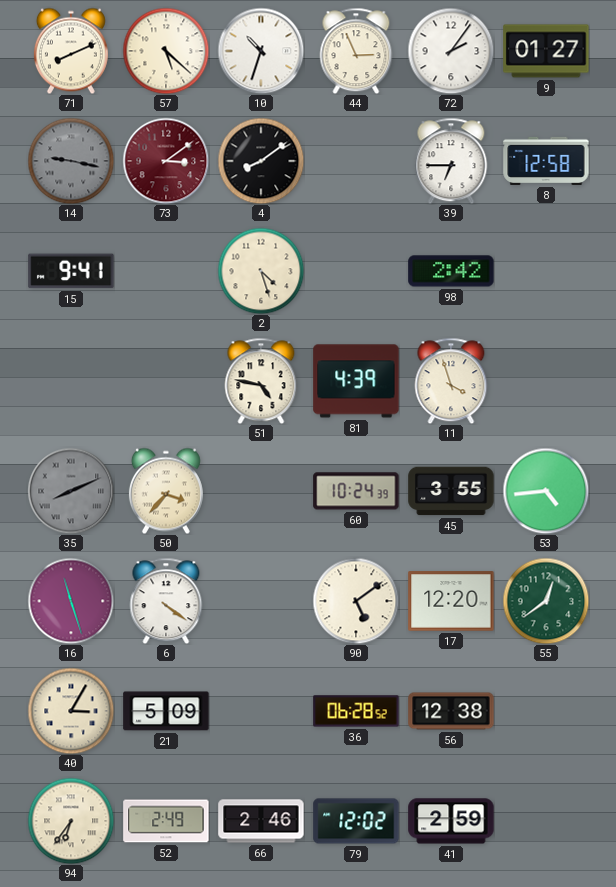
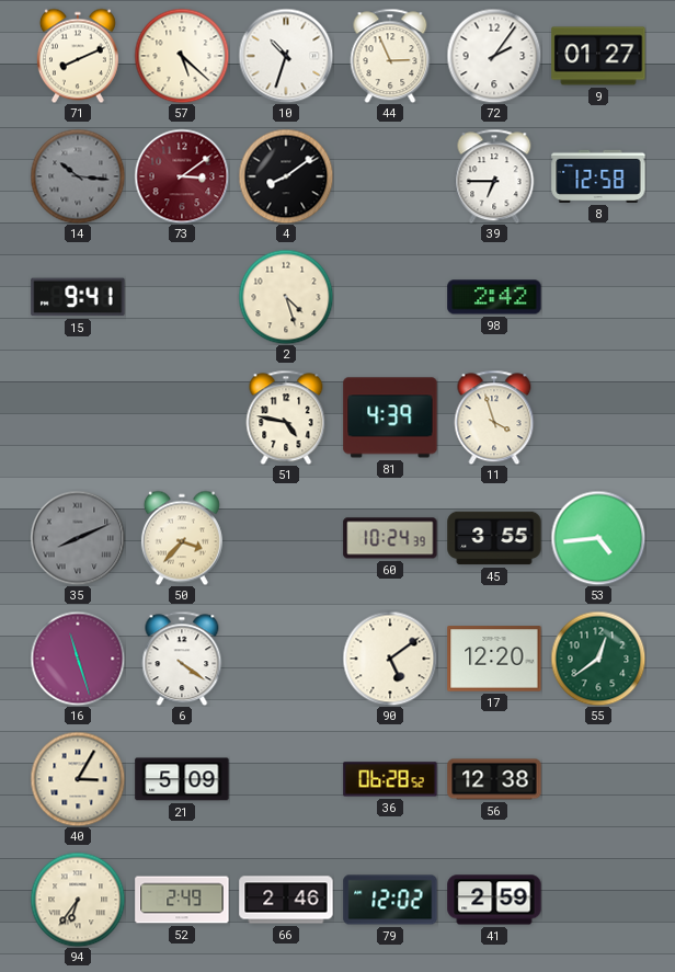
14: 9:17 -> 10:16 (78, 176)
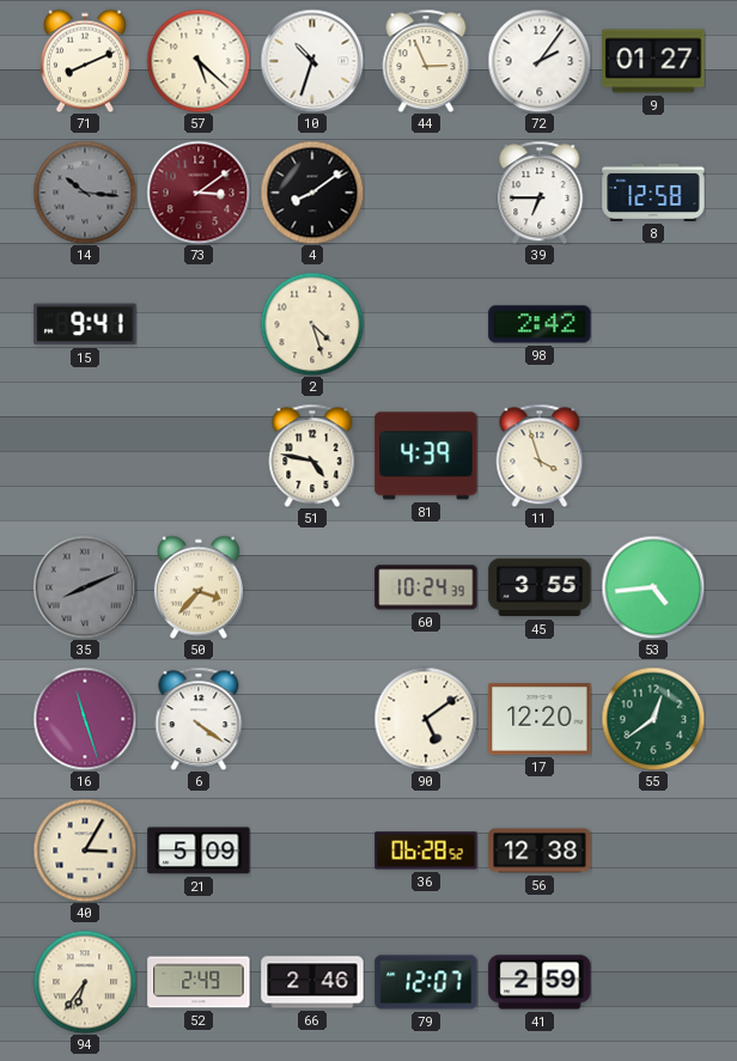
79: 12:02 -> 12:07 (426, 982)
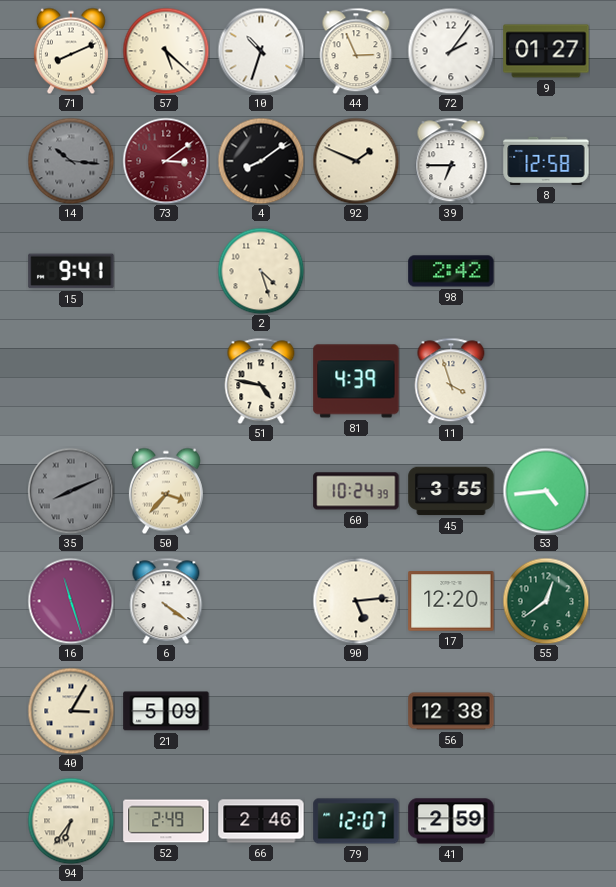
92: none -> 1:49 (356, 161)
90: 5:09 -> 5:14 (356, 601)
36: 06:28 -> none (426, 850)
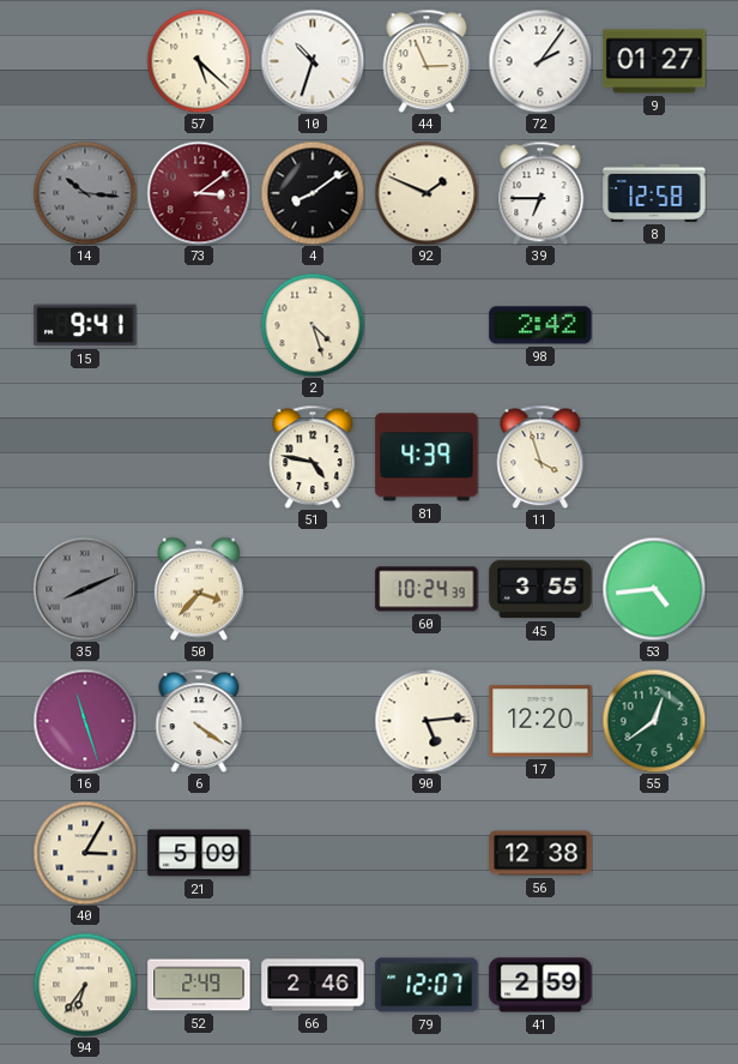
71: 8:11 -> none (71, 51)
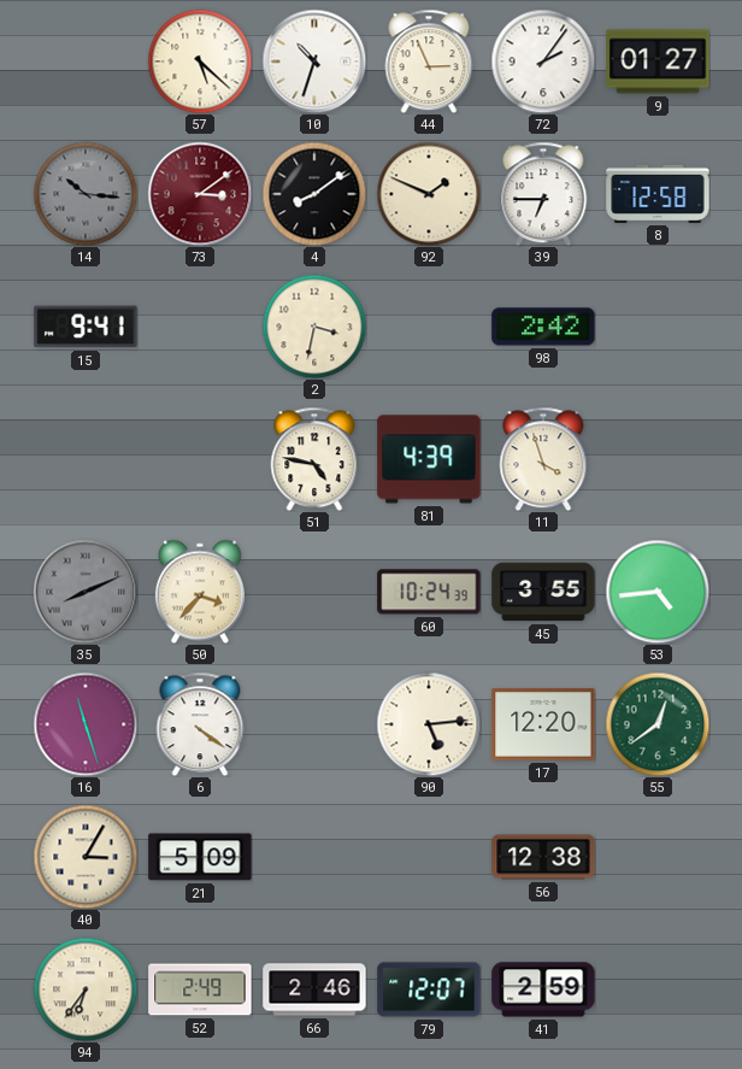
2: 4:27 -> 3:32 (314, 327)
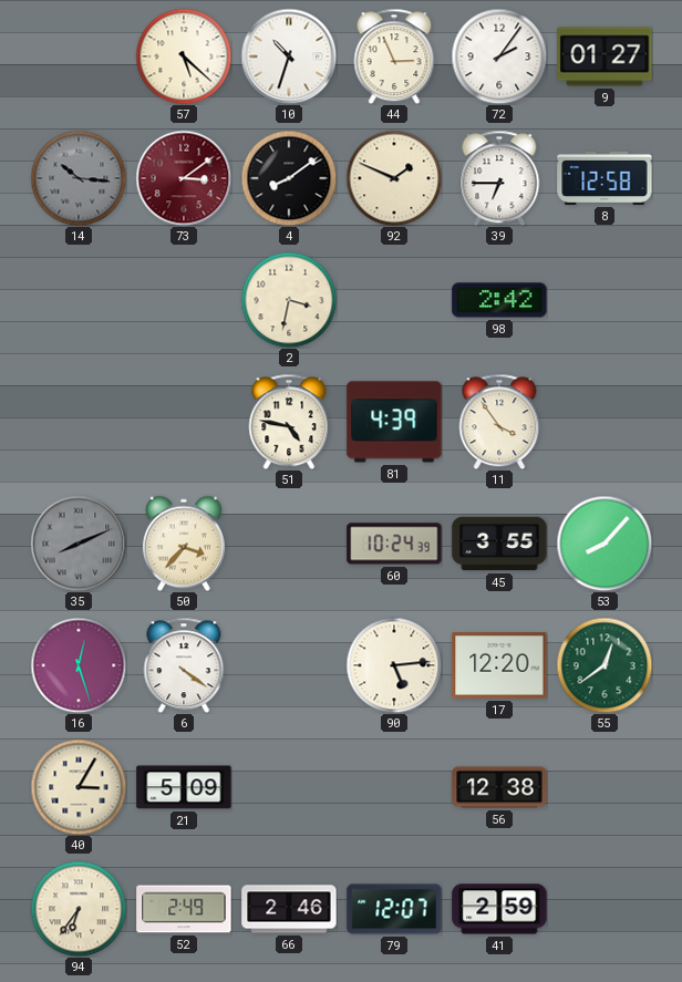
15: 9:41 -> none (86, 327)
11: 3:57 -> 3:54 (499, 422)
53: 4:44 -> 8:07 (604, 544)
16: 11:27 -> 12:27 (79, 665)
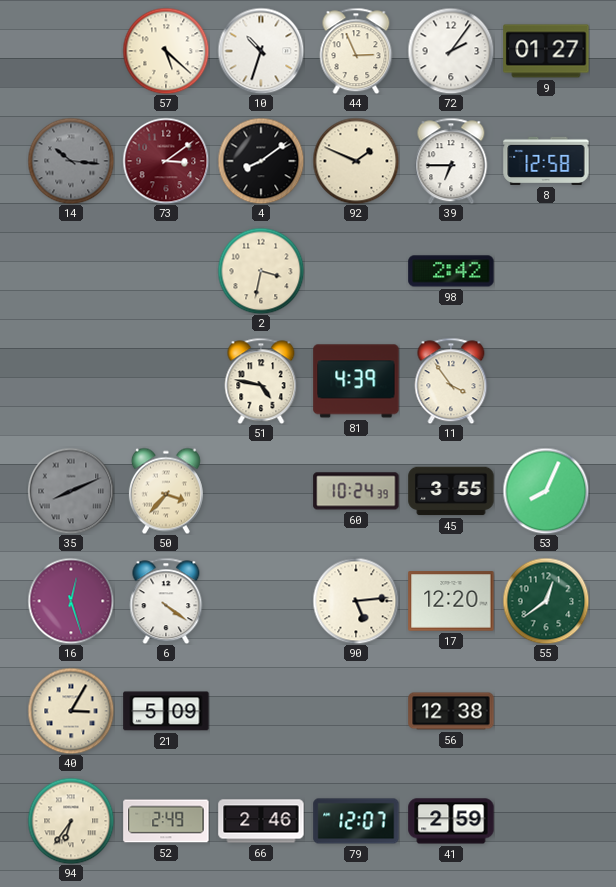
53: 8:07 -> 8:04 (546, 491)
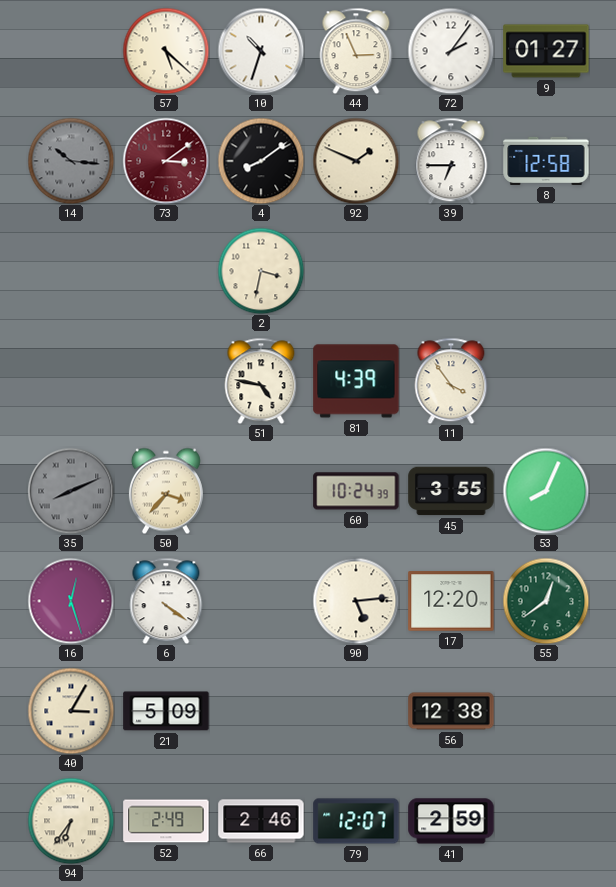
98: 2:42 -> none (451, 271)
